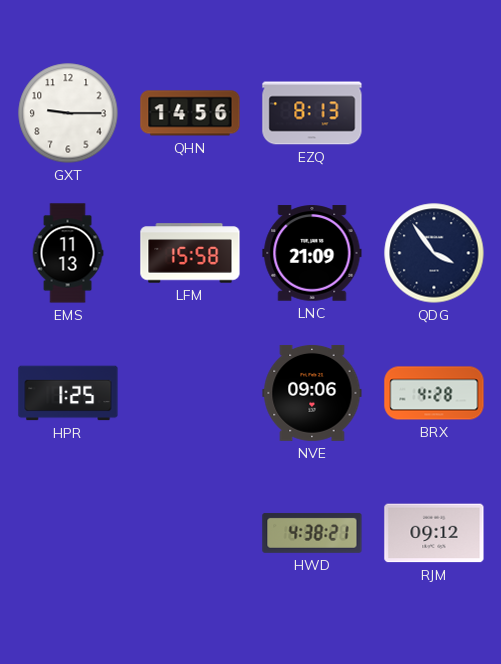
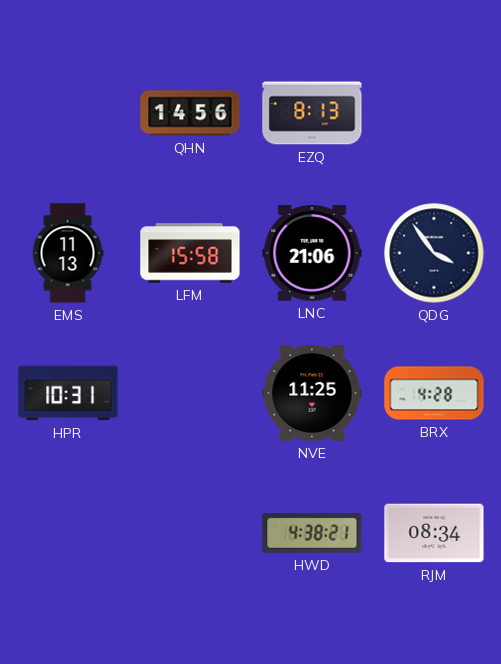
GXT: 9:15 -> none (68, 113)
LNC: 21:09 -> 21:06 (312, 253)
HPR: 1:25 -> 10:31 (68, 393)
NVE: 09:06 -> 11:25 (312, 393)
RJM: 09:12 -> 08:34 (434, 533)
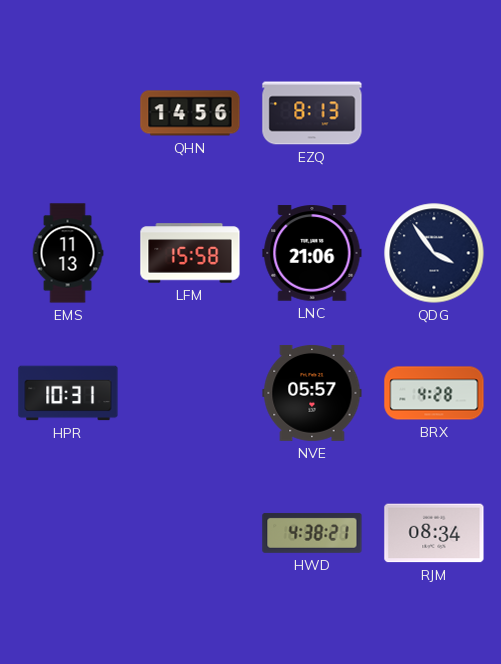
NVE: 11:25 -> 05:57 (312, 393)
